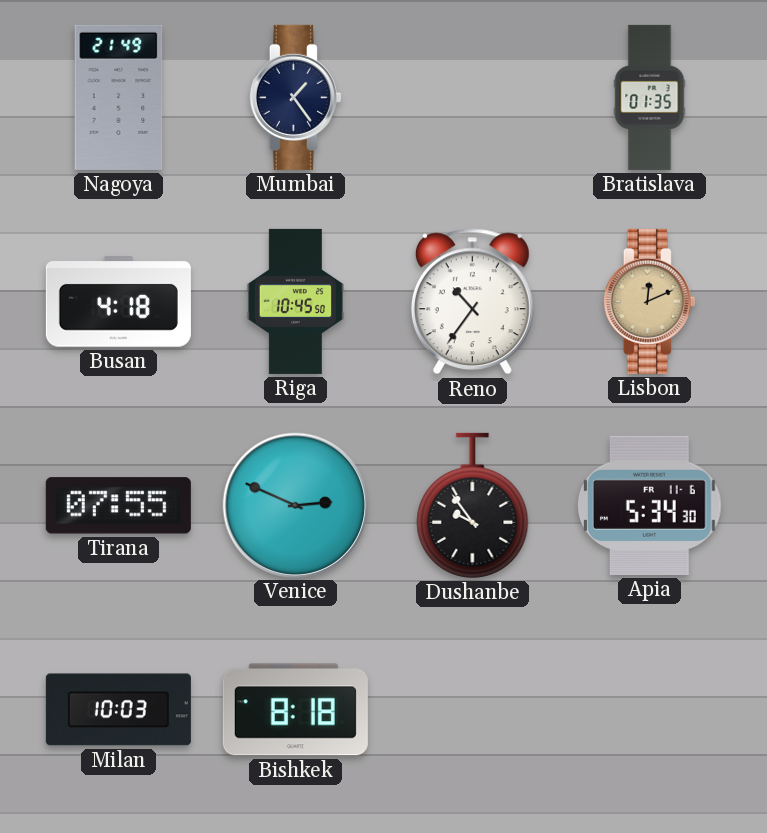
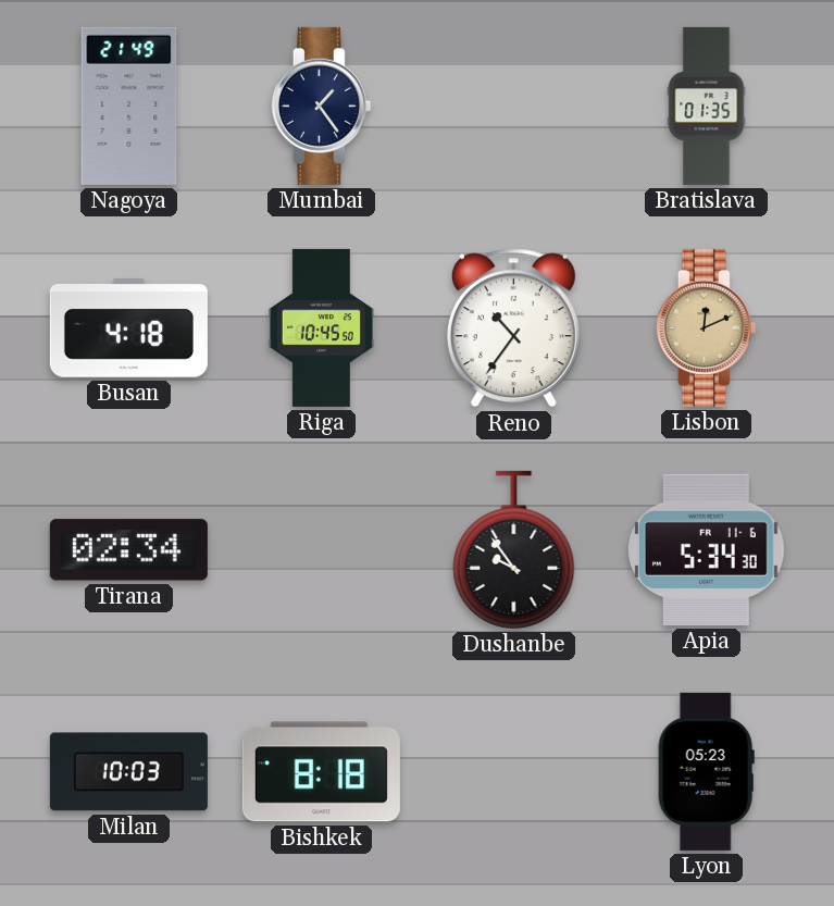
Tirana: 07:55 -> 02:34 (128, 550)
Venice: 2:49 -> none (295, 505)
Lyon: none -> 05:23 (706, 771)
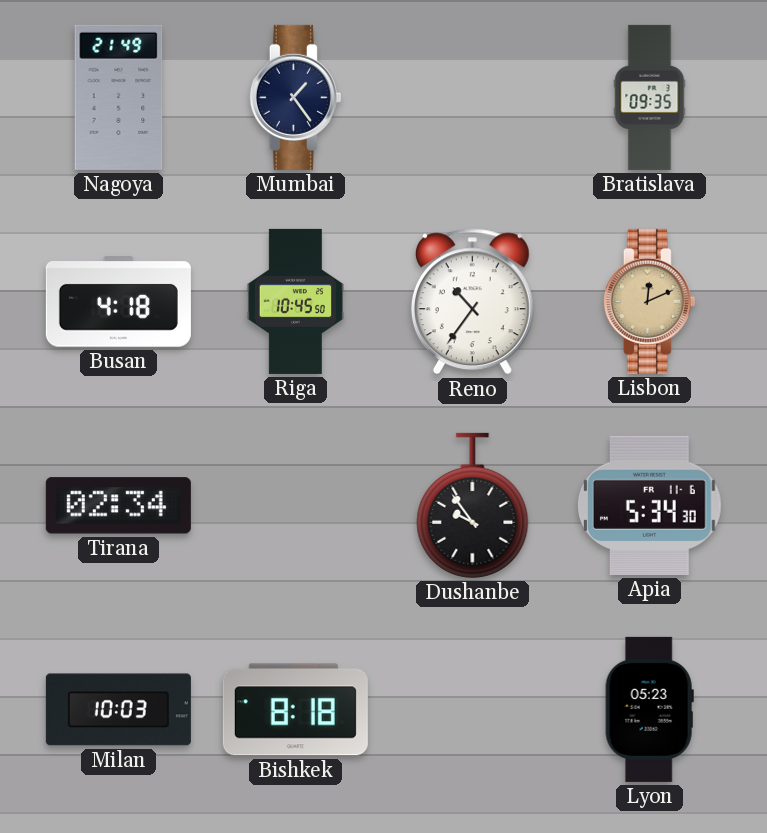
Bratislava: 01:35 -> 09:35 (650, 97)
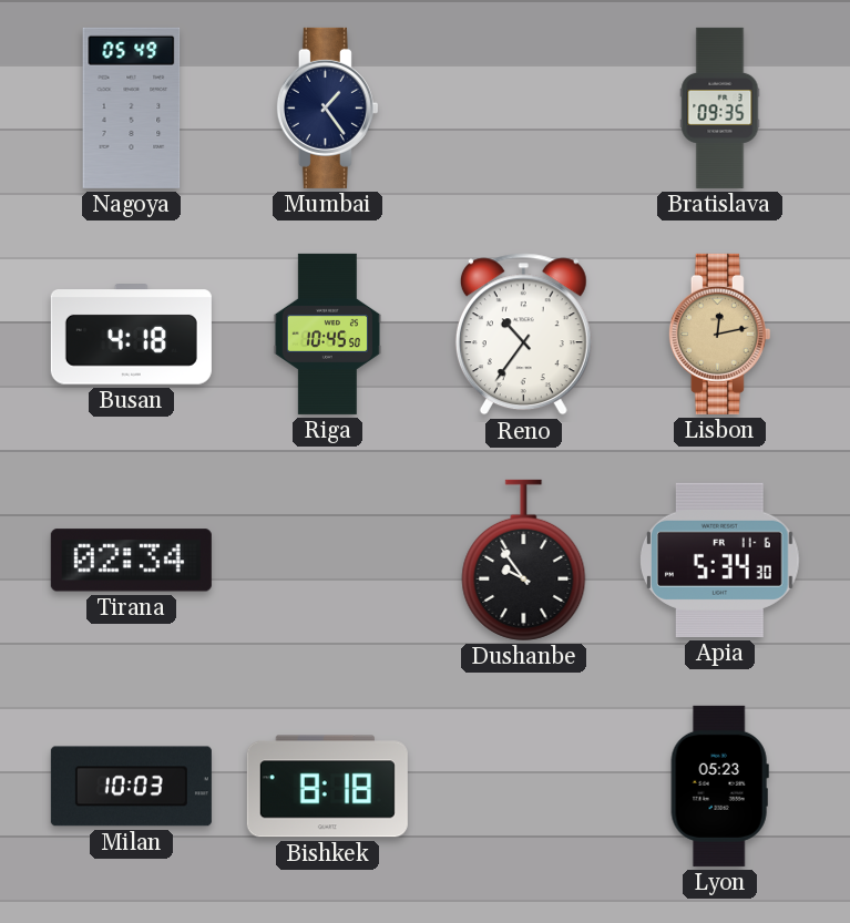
Nagoya: 21:49 -> 05:49 (132, 107)
Lisbon: 12:11 -> 12:13 (719, 334)
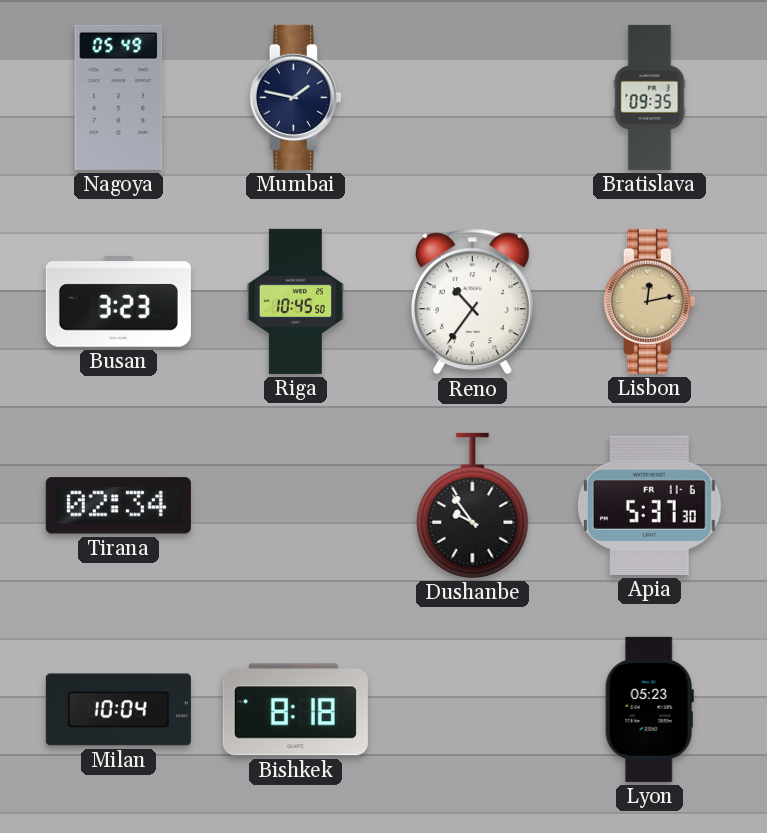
Mumbai: 1:24 -> 1:47 (295, 97)
Busan: 4:18 -> 3:23 (118, 302)
Apia: 5:34 -> 5:37 (650, 505)
Milan: 10:03 -> 10:04 (118, 710)
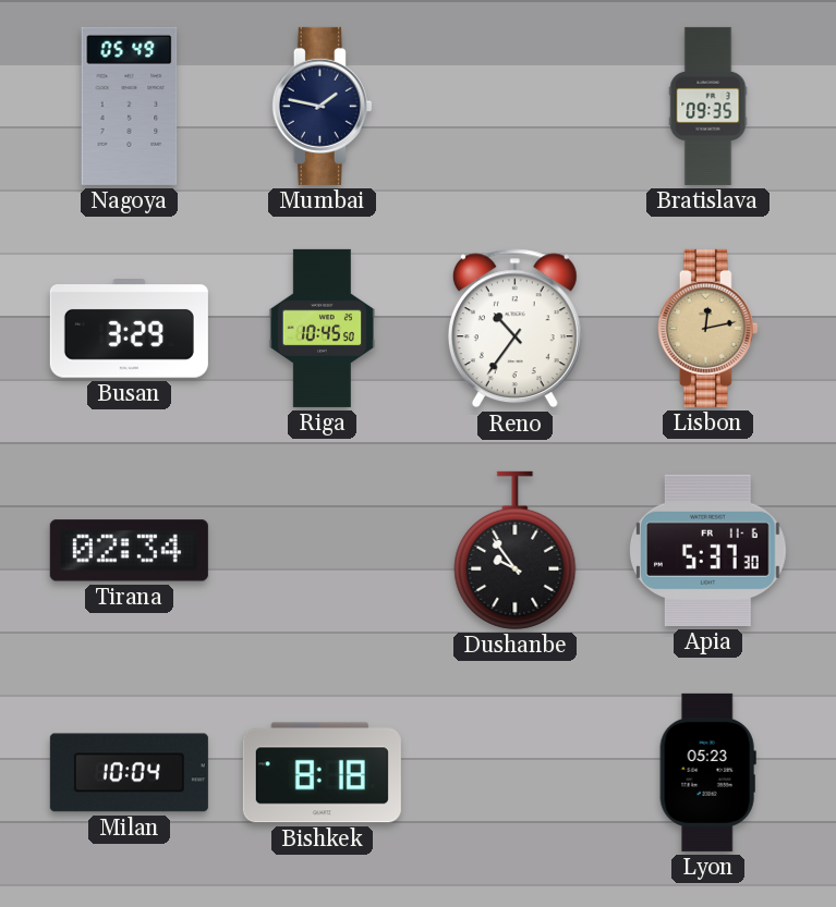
Busan: 3:23 -> 3:29 (129, 329)
